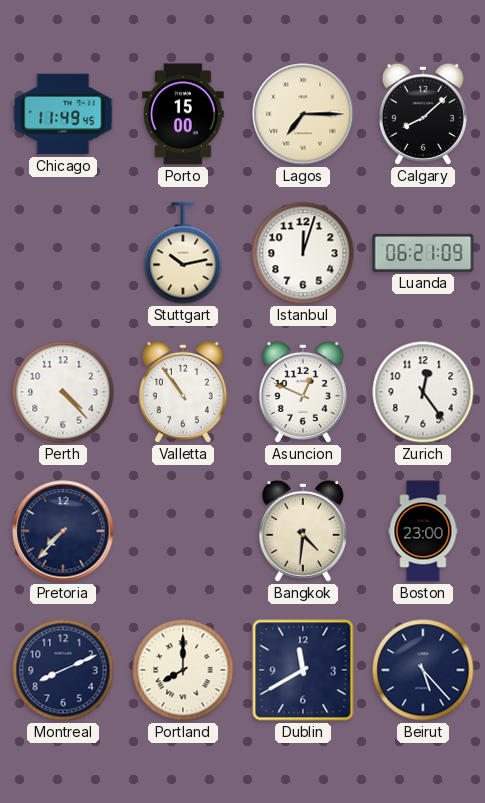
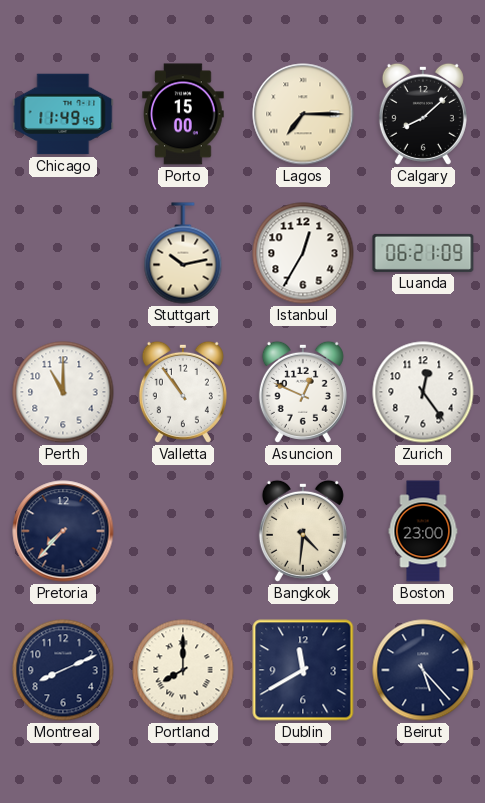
Istanbul: 12:03 -> 12:35 (303, 253)
Perth: 4:23 -> 11:00 (63, 392)
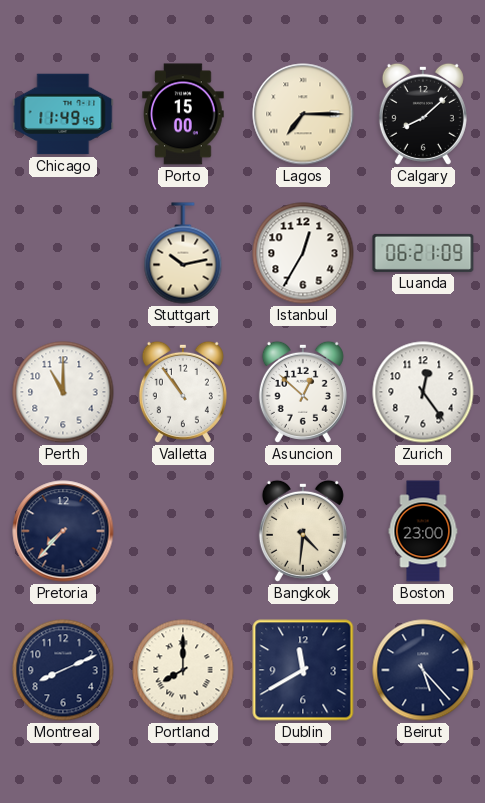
Asuncion: 12:49 -> 12:52 (303, 392)
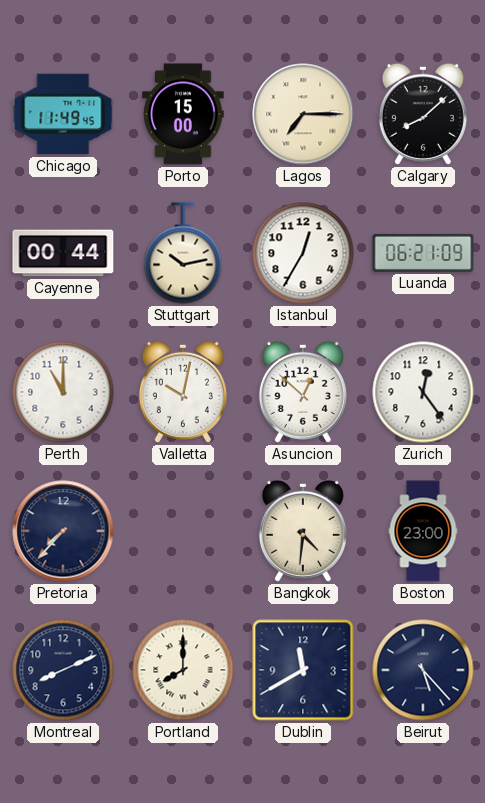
Cayenne: none -> 00:44 (63, 253)
Valletta: 10:54 -> 10:02 (183, 392)
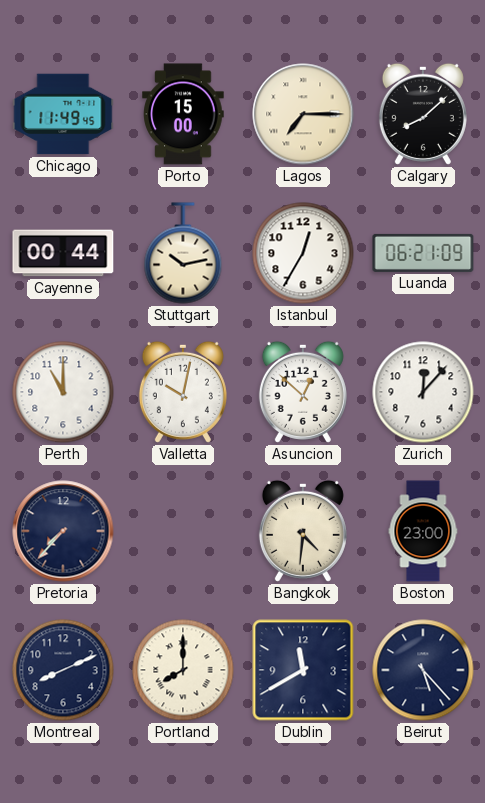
Zurich: 12:24 -> 12:07 (423, 392)
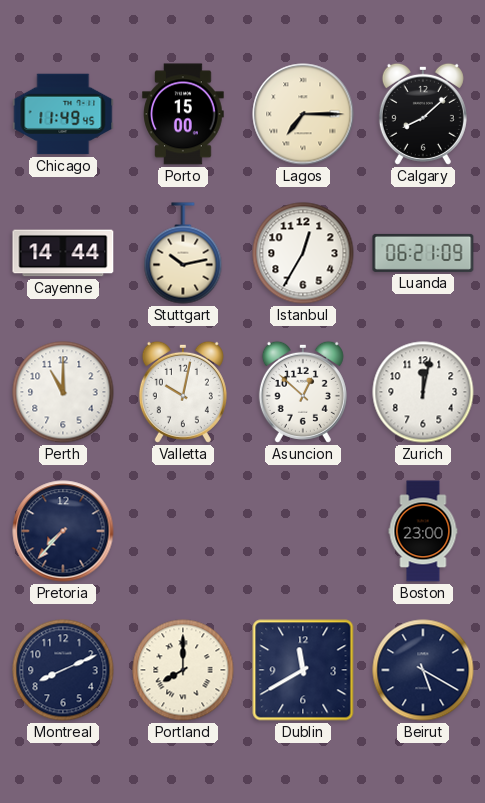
Cayenne: 00:44 -> 14:44 (63, 253)
Zurich: 12:07 -> 12:02 (423, 392)
Bangkok: 4:31 -> none (303, 531)
Beirut: 5:23 -> 5:20 (423, 670)
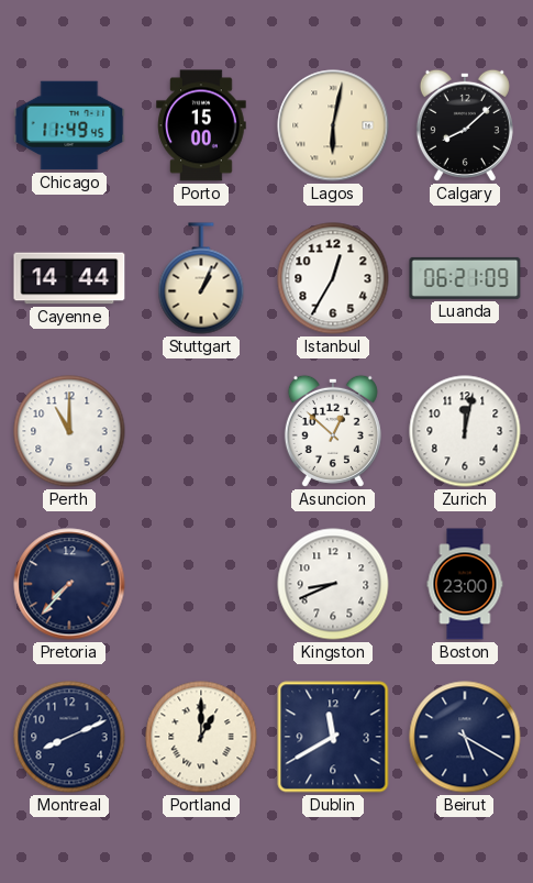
Lagos: 7:15 -> 6:02 (333, 125)
Stuttgart: 10:13 -> 1:04 (201, 278)
Valletta: 10:02 -> none (183, 392)
Kingston: none -> 8:41 (333, 584)
Portland: 8:00 -> 1:00 (201, 737)
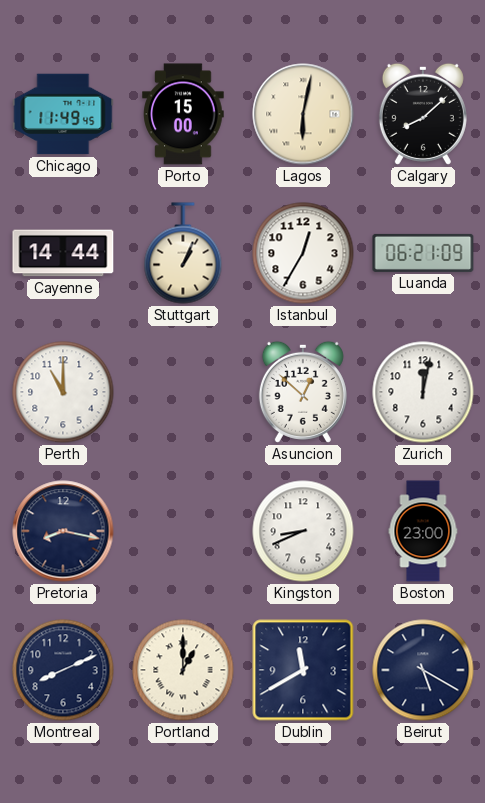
Pretoria: 7:37 -> 8:17 (63, 531)
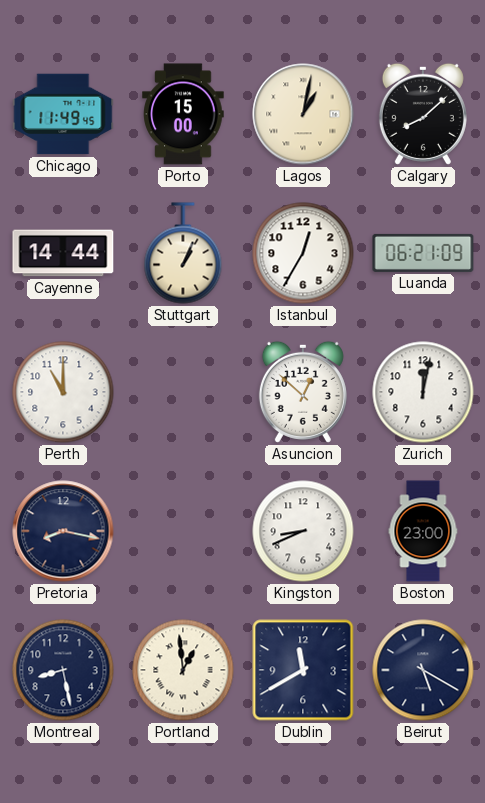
Lagos: 6:02 -> 1:02 (303, 114)
Montreal: 8:11 -> 8:28 (63, 670)
Portland: 1:00 -> 12:59 (183, 670)
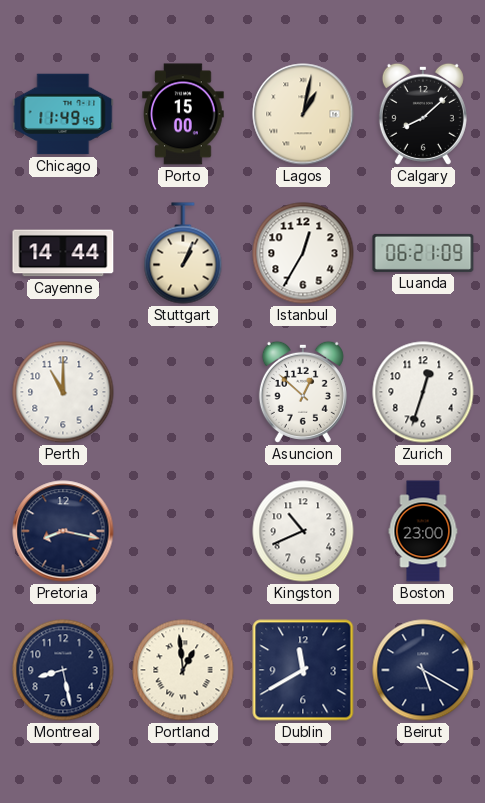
Zurich: 12:02 -> 12:33 (423, 392)
Kingston: 8:41 -> 10:41 (303, 531)
